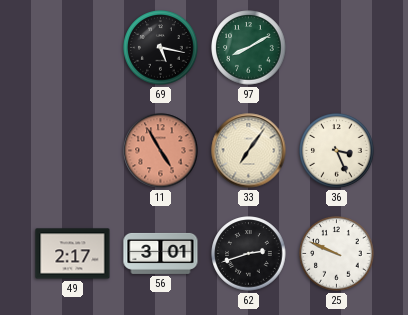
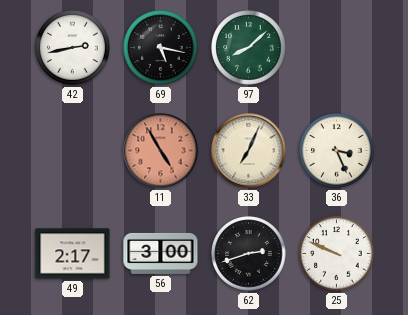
42: none -> 2:43 (73, 48)
97: 8:10 -> 8:08 (249, 48)
33: 7:06 -> 7:04 (249, 151)
56: 3:01 -> 3:00 (161, 253)
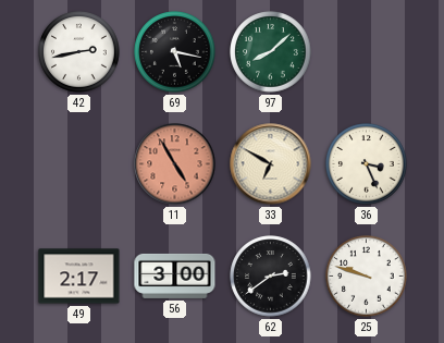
33: 7:04 -> 6:50 (271, 164)
62: 2:42 -> 2:39 (271, 277)
25: 9:49 -> 9:48 (367, 277)
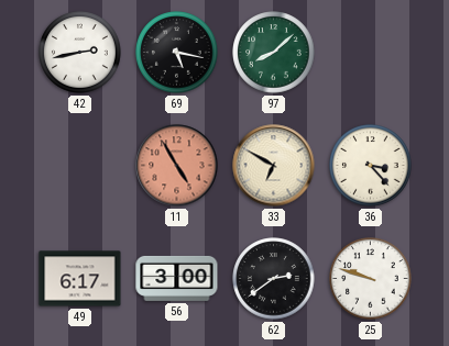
36: 3:26 -> 3:23 (371, 166)
49: 2:17 -> 6:17 (80, 279)
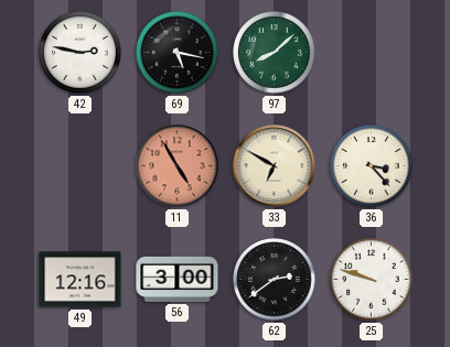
42: 2:43 -> 2:47 (81, 53)
49: 6:17 -> 12:16 (81, 280)
